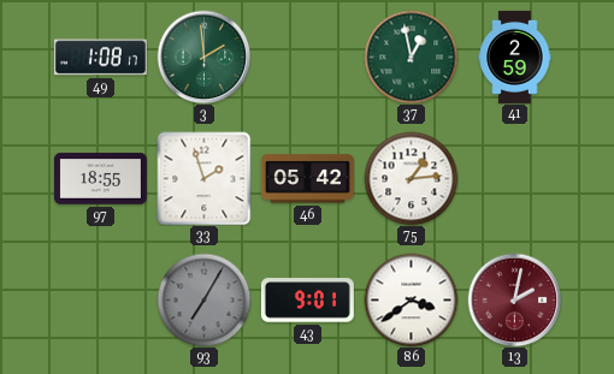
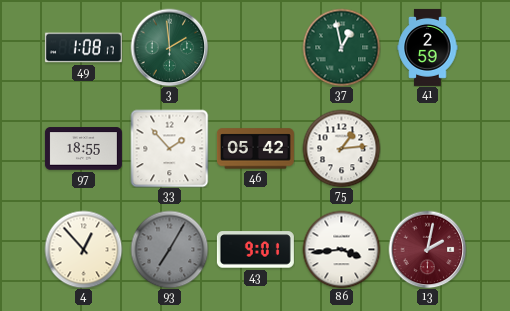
33: 1:57 -> 1:53 (169, 148)
4: none -> 12:53 (83, 249)
86: 3:39 -> 3:44 (341, 249)
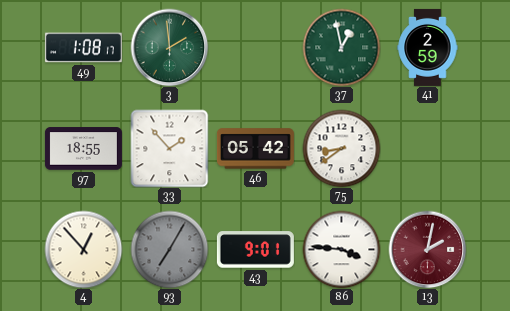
75: 1:14 -> 8:39 (341, 148)
86: 3:44 -> 3:46 (341, 249)
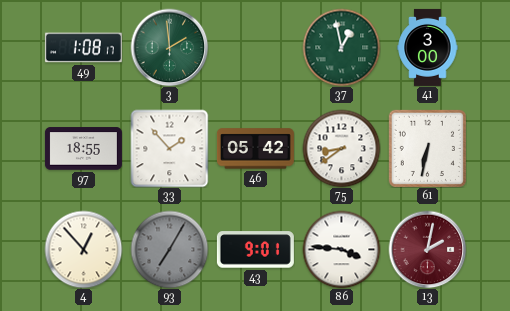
41: 2:59 -> 3:00 (428, 47)
61: none -> 6:32 (427, 148)
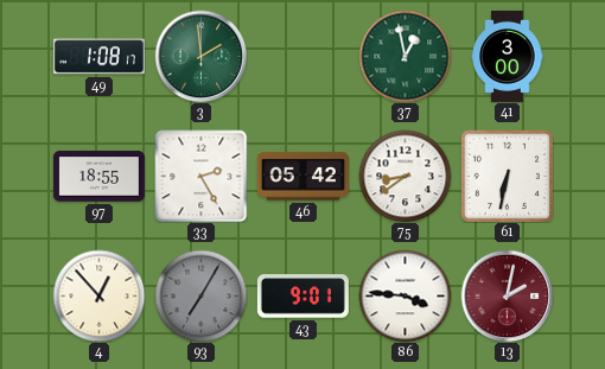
33: 1:53 -> 2:25 (200, 176)
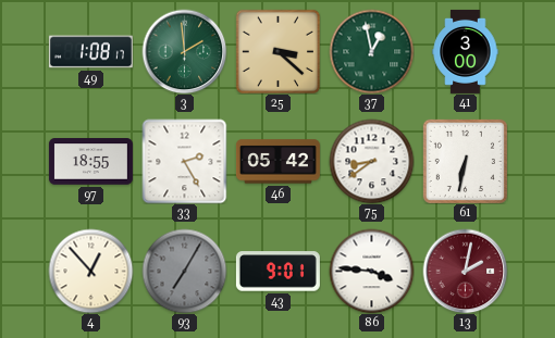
25: none -> 3:22 (277, 51)
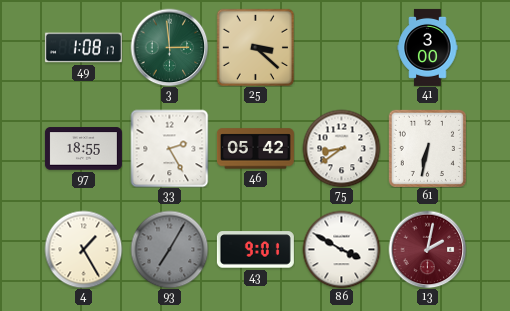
3: 1:59 -> 2:59 (169, 47)
37: 12:58 -> none (371, 51)
4: 12:53 -> 1:25 (83, 249)
86: 3:46 -> 3:50 (341, 249)
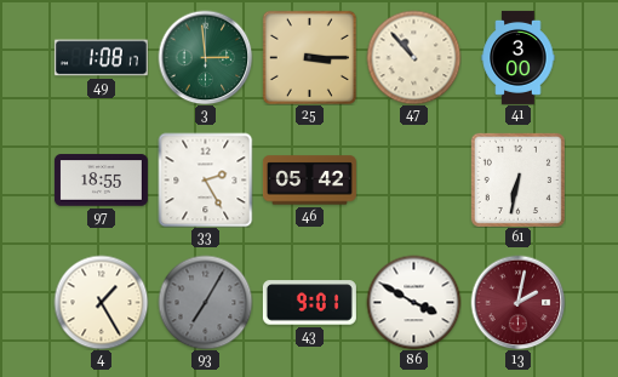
25: 3:22 -> 3:15 (309, 57)
47: none -> 10:53 (413, 57)
75: 8:39 -> none (341, 148)
